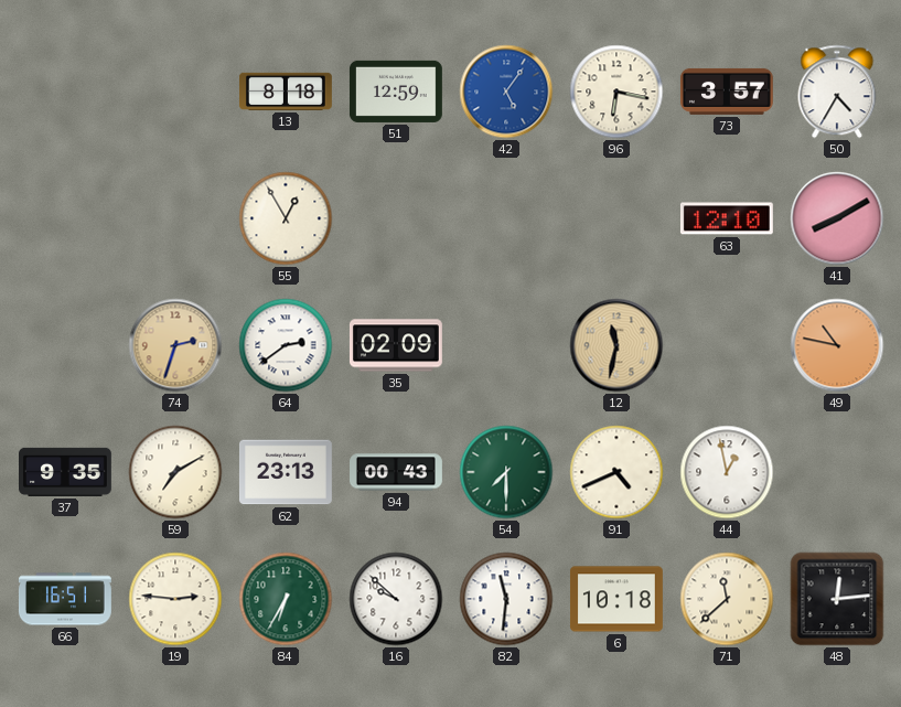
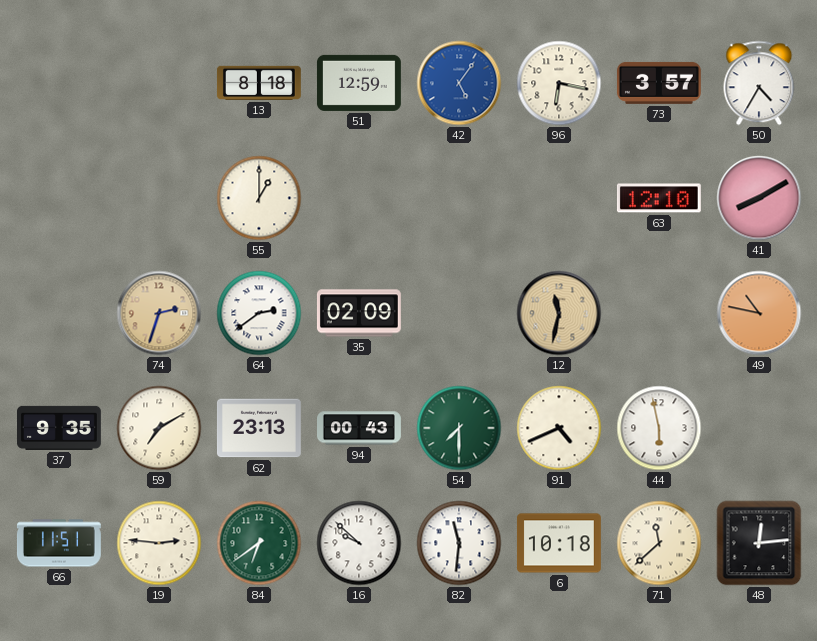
55: 12:55 -> 1:00 (259, 198)
44: 12:58 -> 5:58 (659, 428)
66: 16:51 -> 11:51 (59, 543)
84: 6:35 -> 6:39 (259, 543)
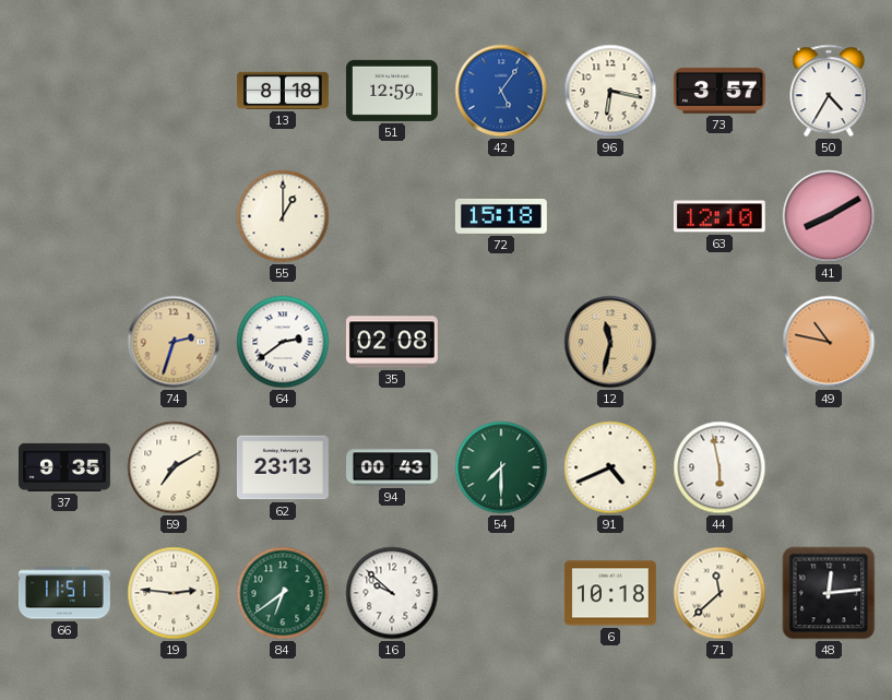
72: none -> 15:18 (501, 216)
35: 02:09 -> 02:08 (392, 342)
82: 11:31 -> none (459, 543)
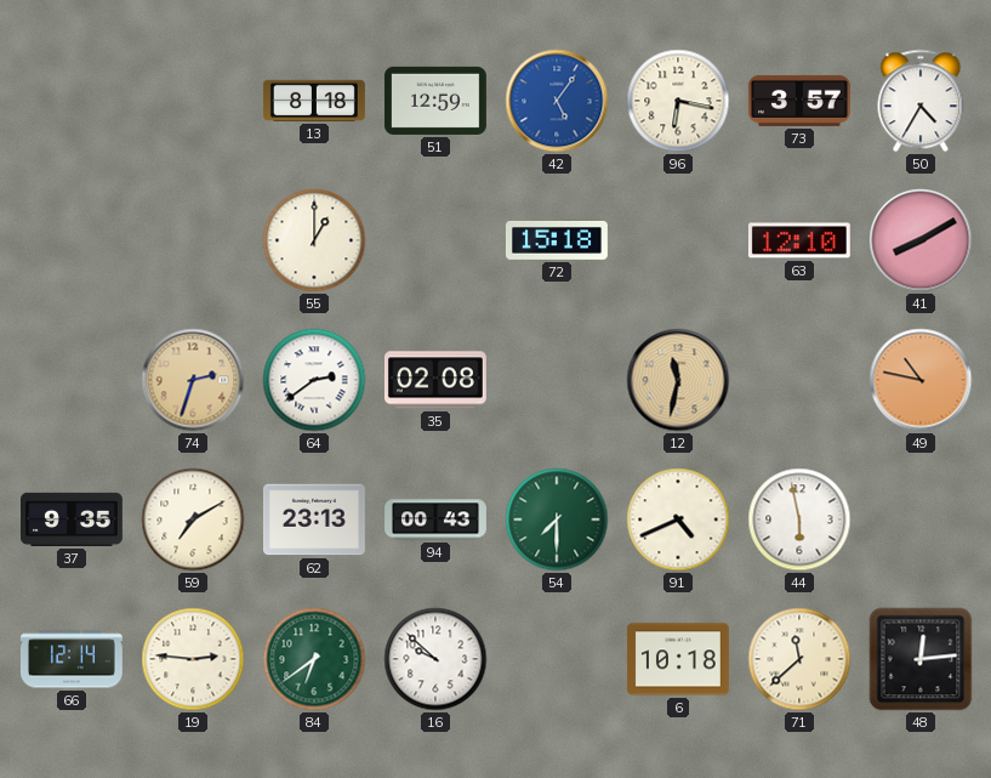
66: 11:51 -> 12:14 (72, 659)
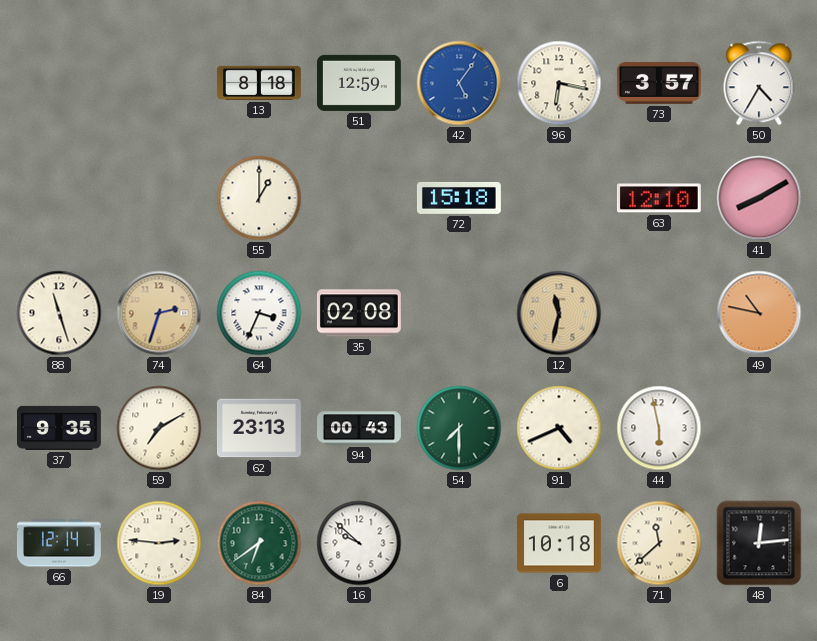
88: none -> 11:27 (59, 313)
64: 2:39 -> 3:34 (259, 313)
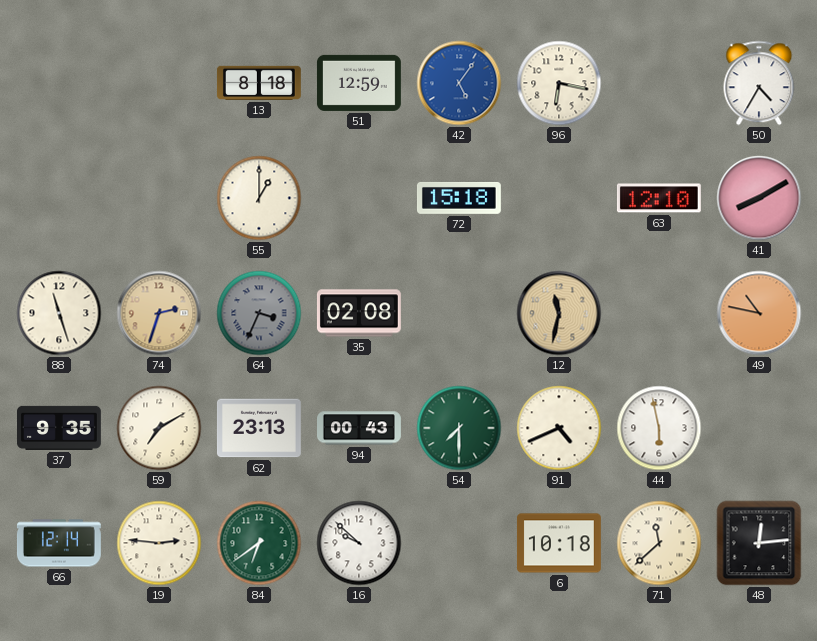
73: 3:57 -> none (659, 83)
64 dial: white -> grey (259, 313)
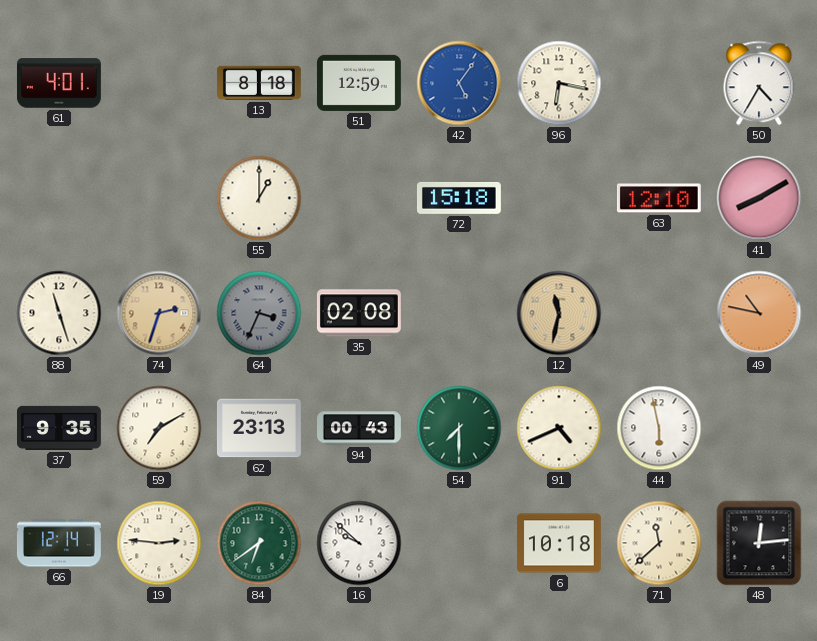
61: none -> 4:01 (59, 83)
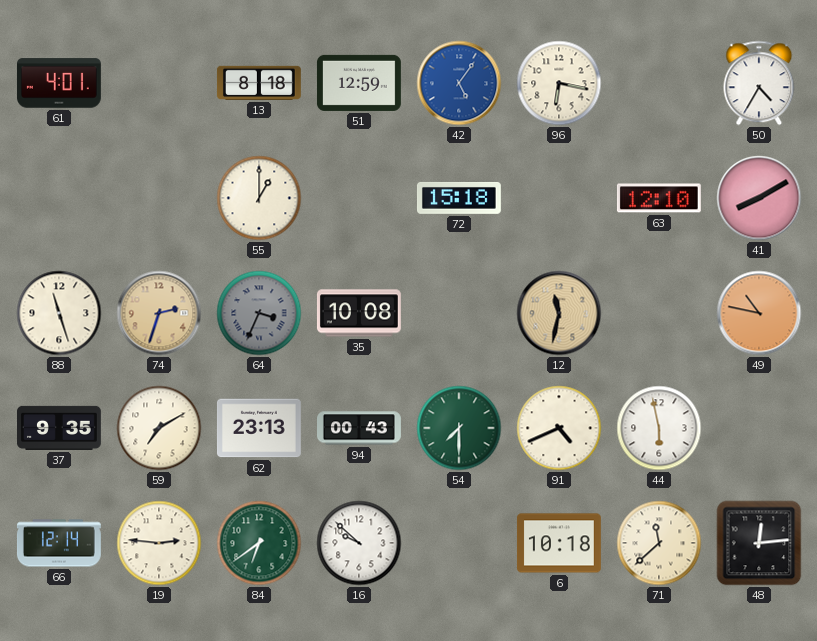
35: 02:08 -> 10:08 (359, 313)
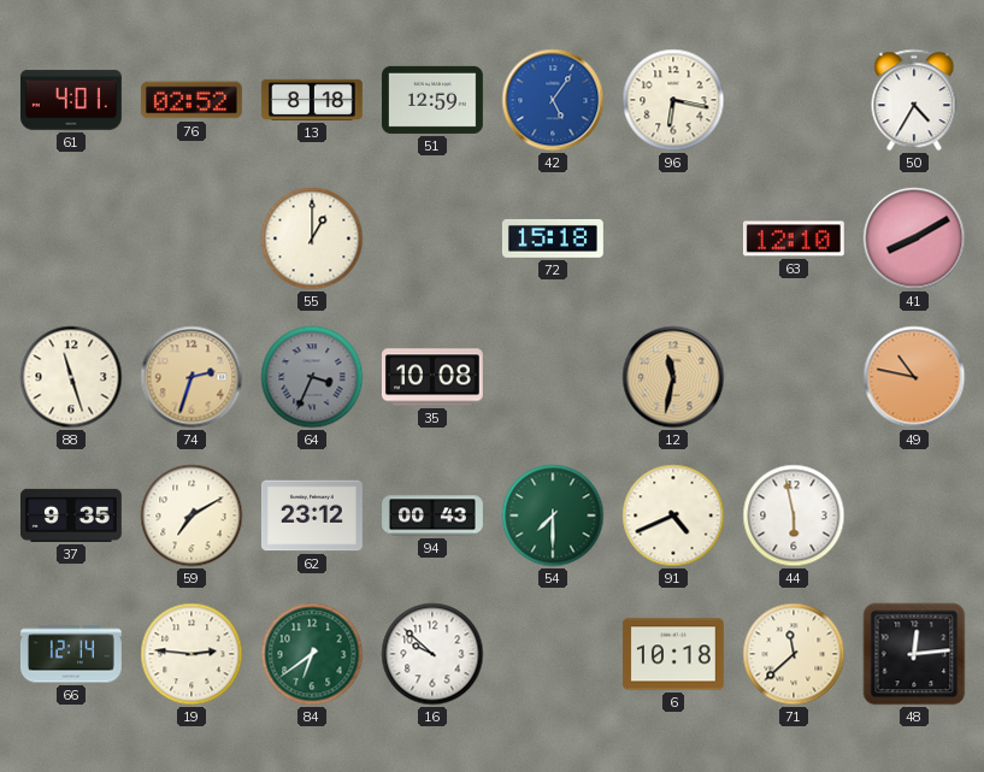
76: none -> 02:52 (192, 100)
62: 23:13 -> 23:12 (312, 515)
